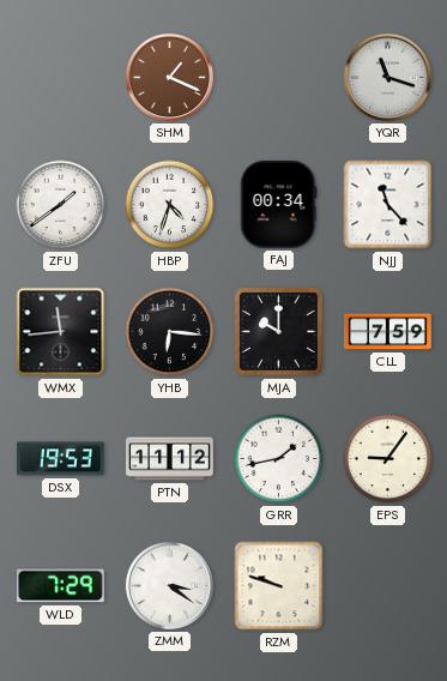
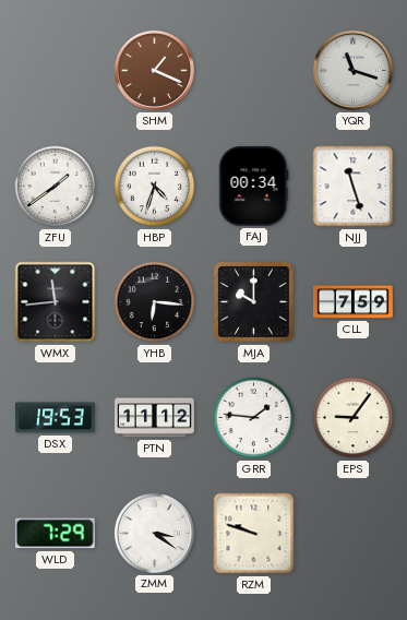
NJJ: 11:23 -> 11:27 (354, 187)
GRR: 1:43 -> 1:46 (254, 418)
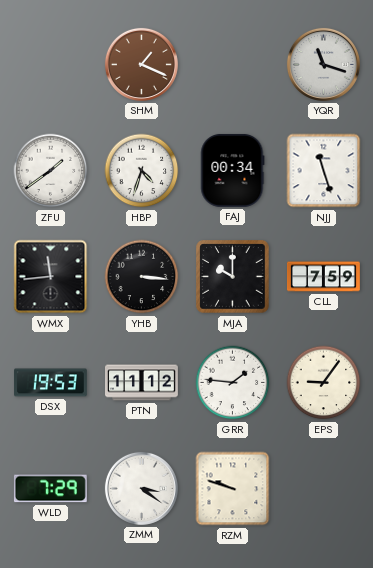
YHB: 6:16 -> 3:16 (142, 277)
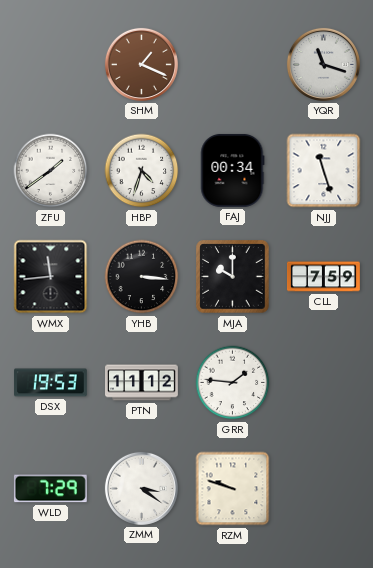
EPS: 9:06 -> none (324, 383)
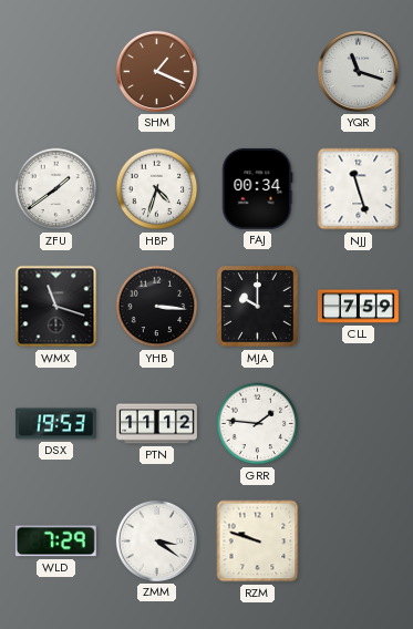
WMX: 11:44 -> 11:18 (56, 307)
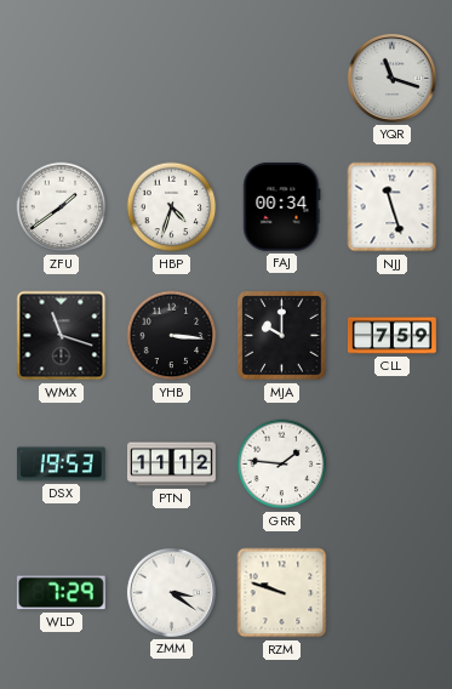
SHM: 1:19 -> none (156, 71)
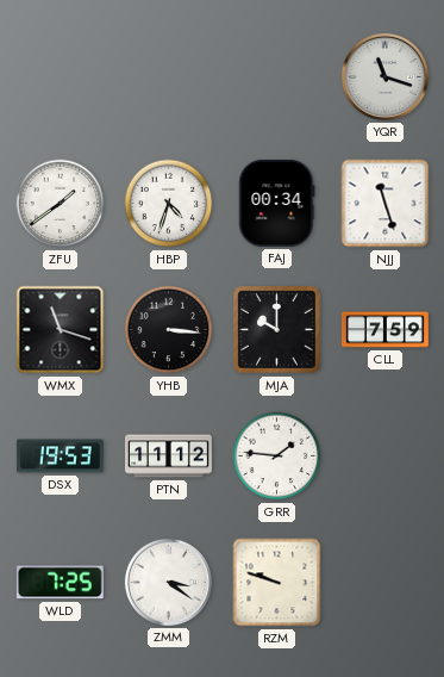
WLD: 7:29 -> 7:25 (60, 583)
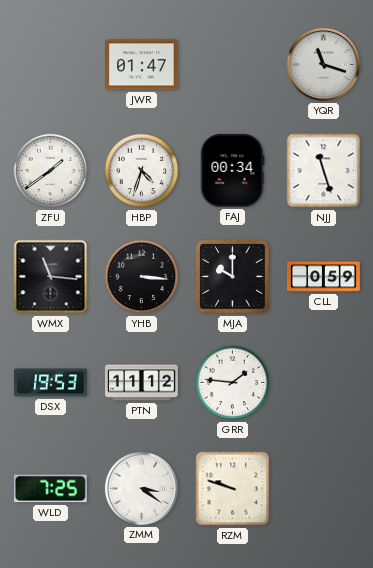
JWR: none -> 01:47 (142, 65)
WMX: 11:18 -> 11:16 (51, 277)
CLL: 7:59 -> 0:59 (324, 277)
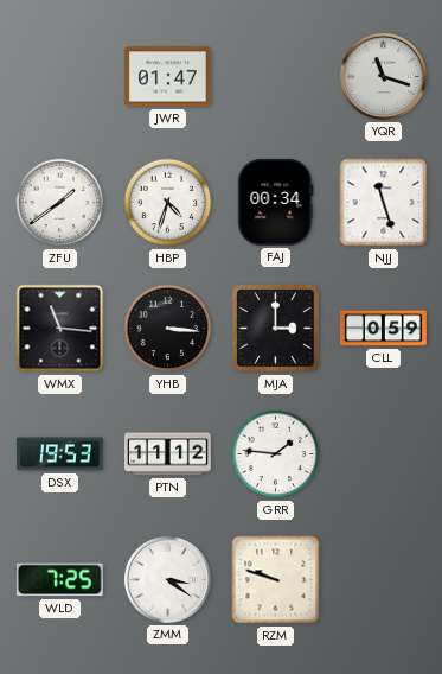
MJA: 10:00 -> 3:00 (276, 329)
